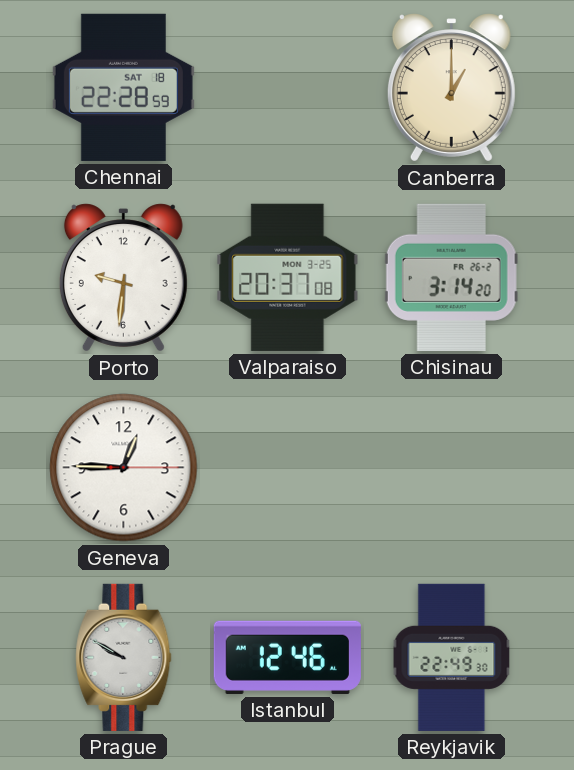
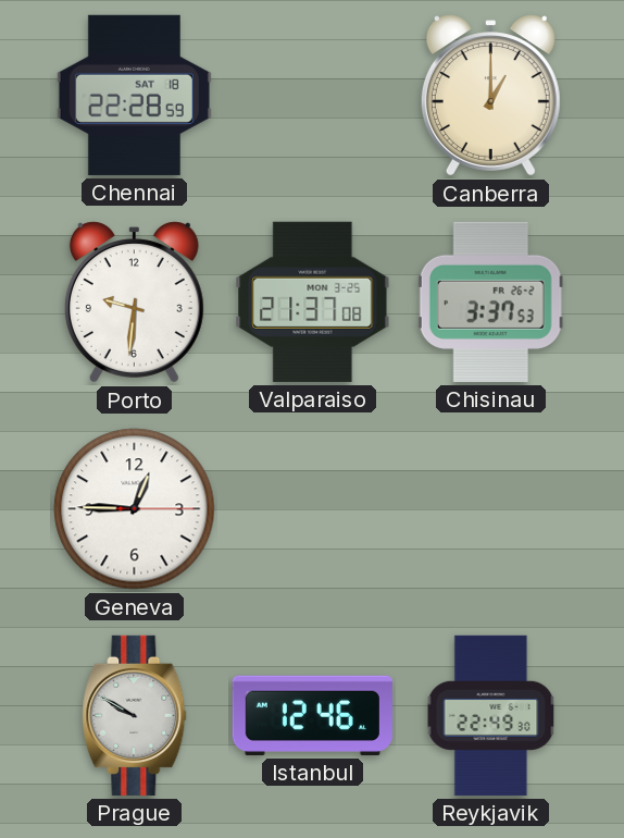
Valparaiso: 20:37 -> 21:37 (313, 301)
Chisinau: 3:14 -> 3:37 (490, 301)
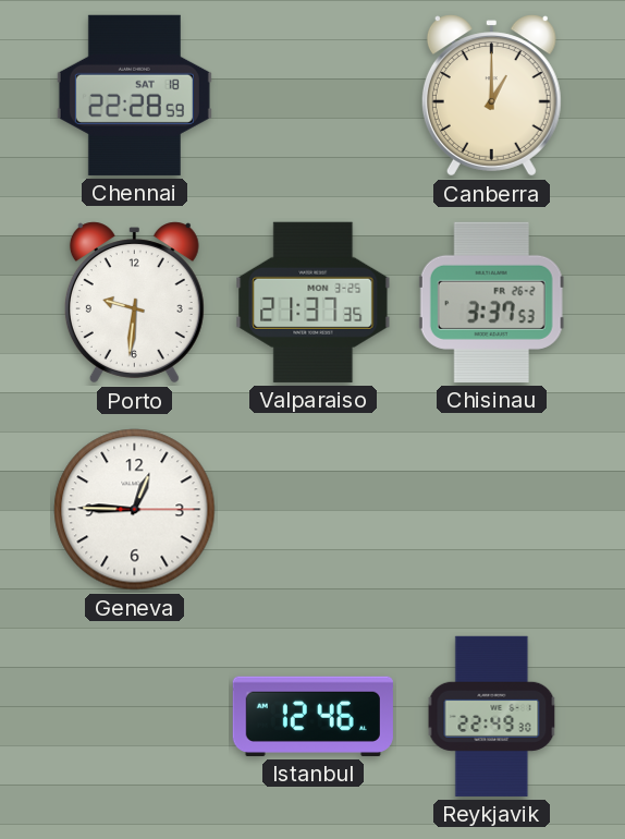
Valparaiso: 21:37:08 -> 21:37:35 (314, 302)
Prague: 9:50 -> none (135, 715)
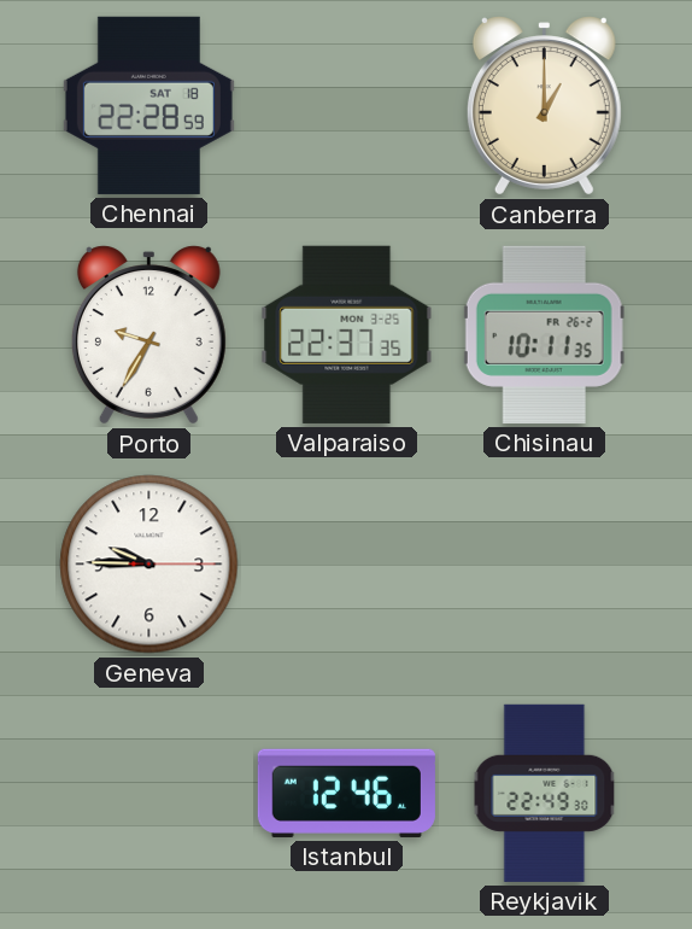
Porto: 9:31 -> 9:35 (148, 335)
Valparaiso: 21:37 -> 22:37 (347, 334)
Chisinau: 3:37 -> 10:11 (544, 334)
Geneva: 12:45 -> 9:45 (149, 565)
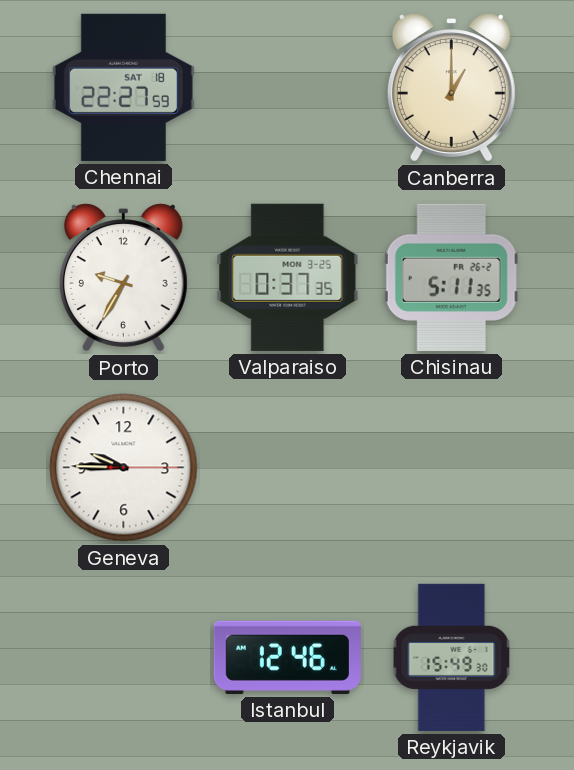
Chennai: 22:28 -> 22:27 (123, 87)
Valparaiso: 22:37 -> 0:37 (288, 277)
Chisinau: 10:11 -> 5:11 (451, 277)
Reykjavik: 22:49 -> 15:49 (452, 657)
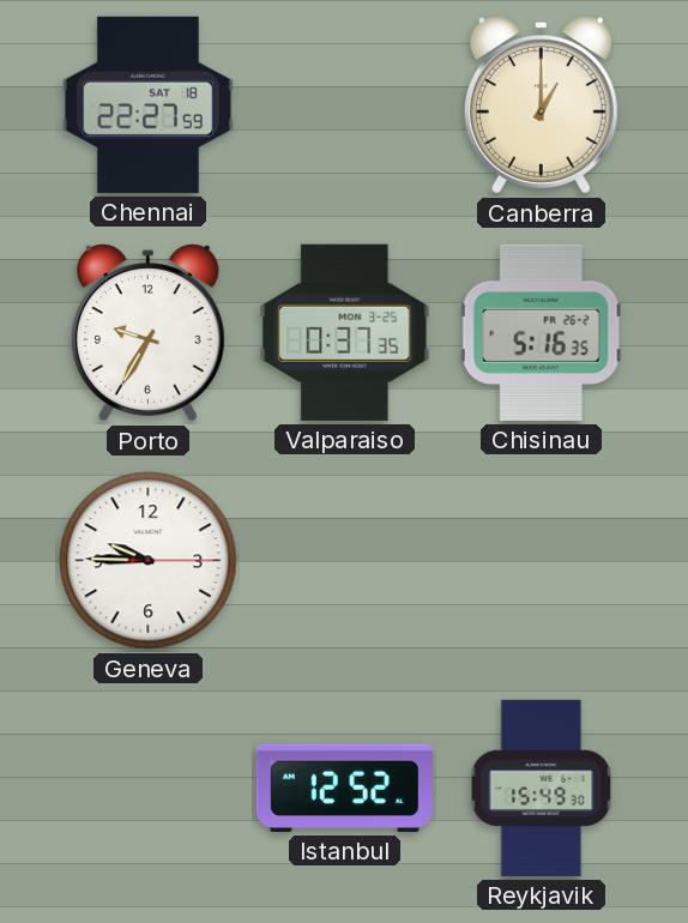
Chisinau: 5:11 -> 5:16 (541, 332)
Istanbul: 12:46 -> 12:52 (344, 788)
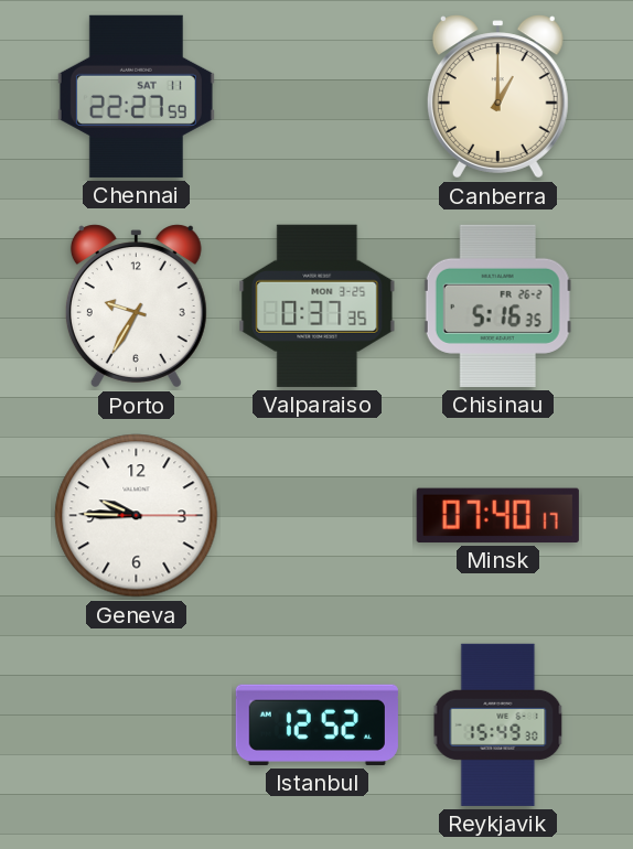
Chennai date: SAT 18 -> SAT 11 (136, 96)
Minsk: none -> 07:40 (497, 515)
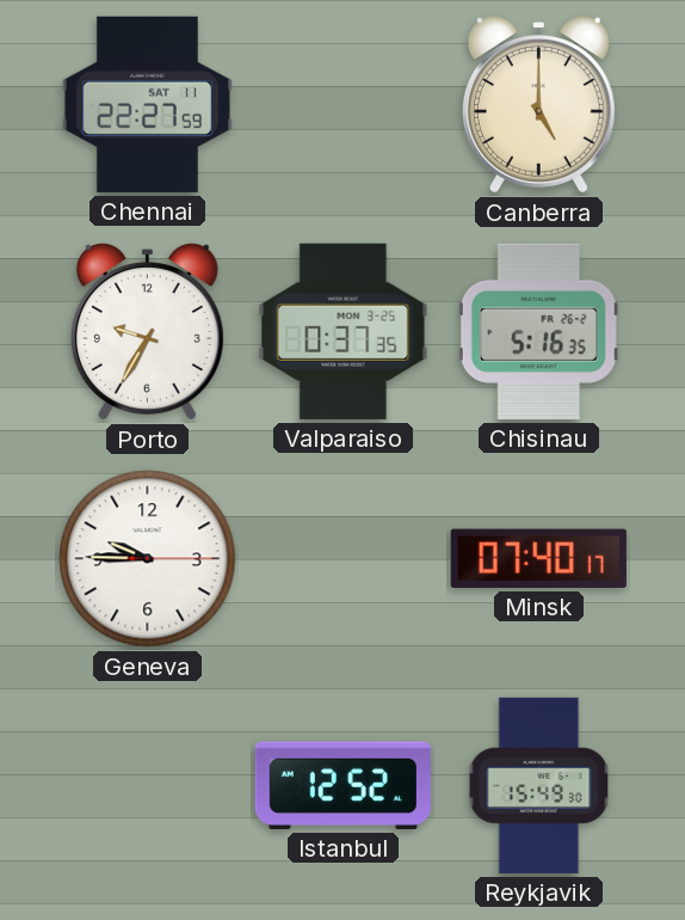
Canberra: 1:00 -> 5:00 (538, 105)
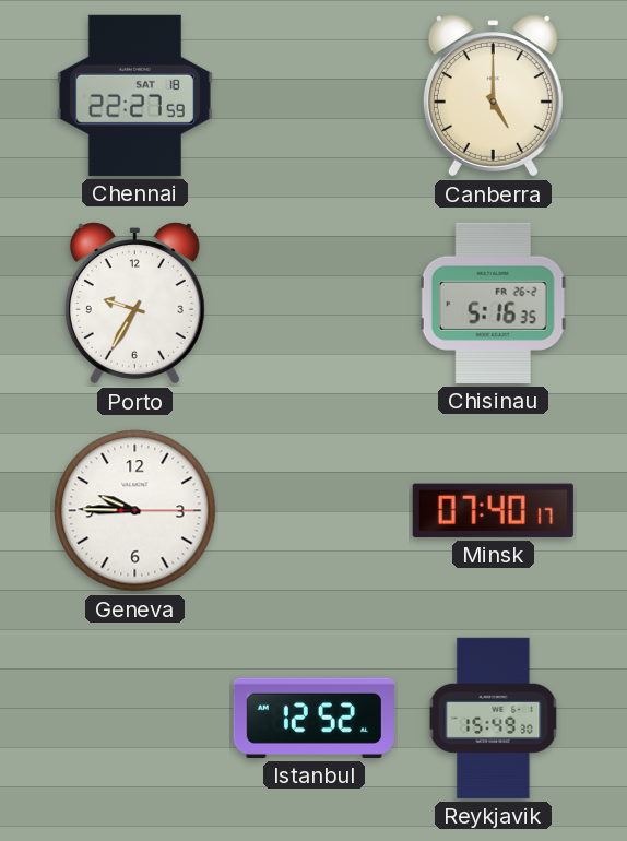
Chennai date: SAT 11 -> SAT 18 (134, 95)
Valparaiso: 0:37 -> none (344, 331)
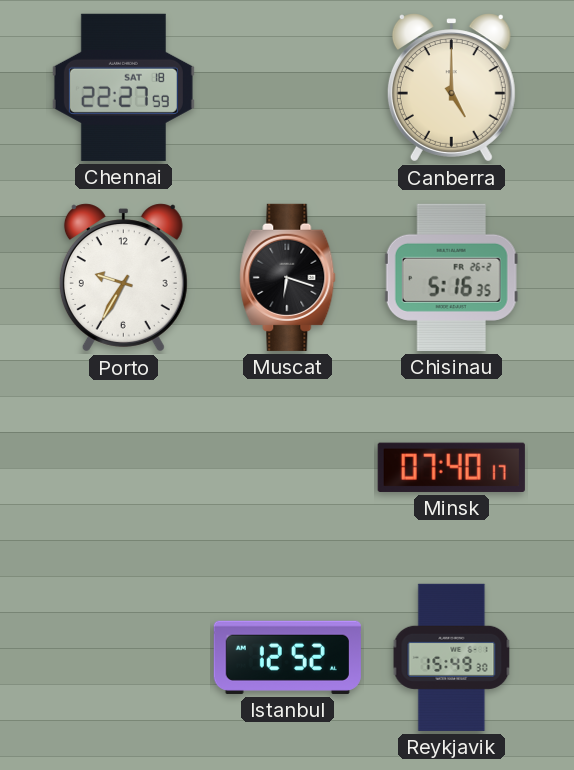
Muscat: none -> 6:18 (288, 277)
Geneva: 9:45 -> none (135, 511)
